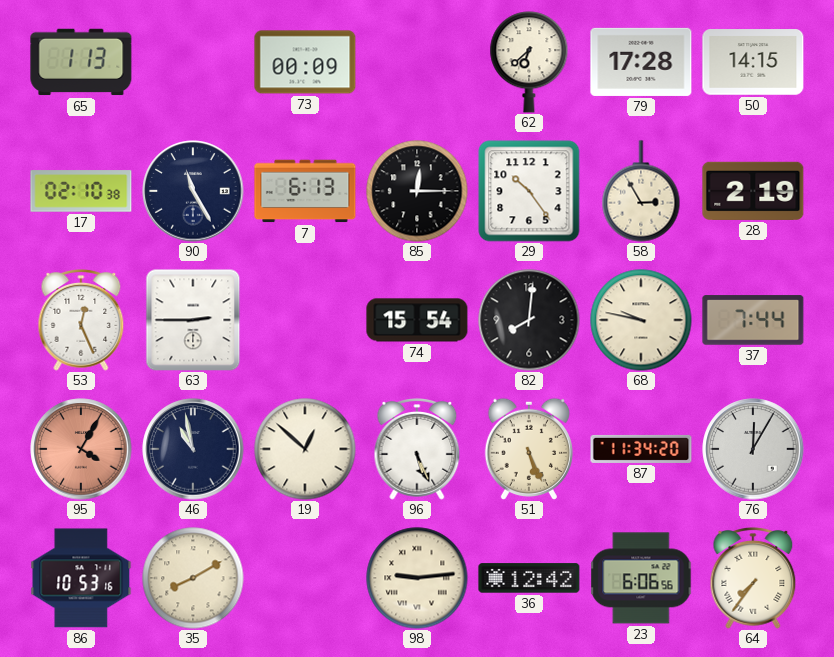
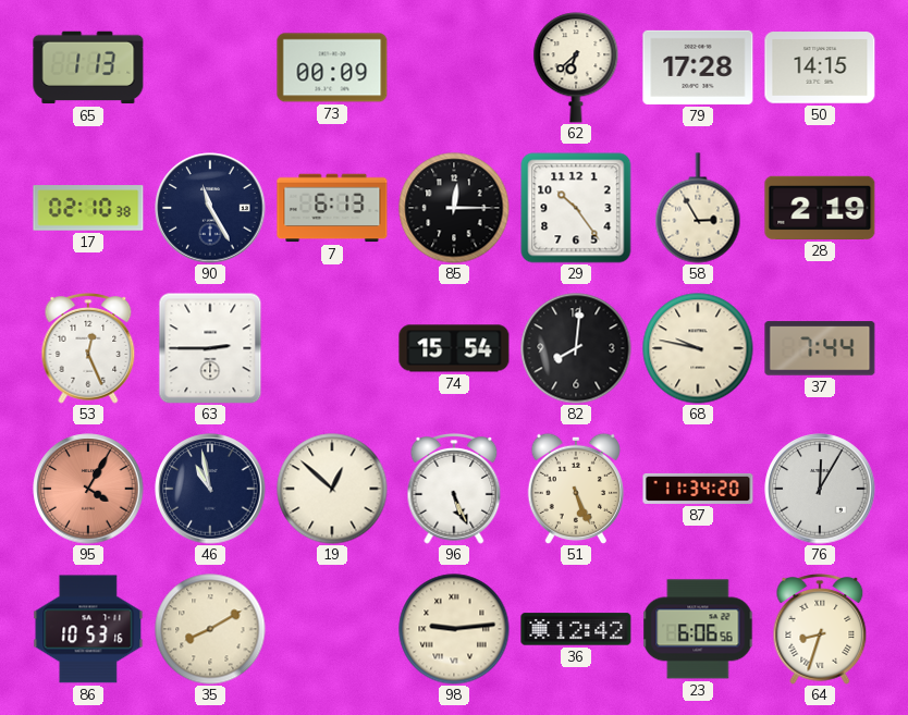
64: 7:36 -> 8:33 (820, 630)
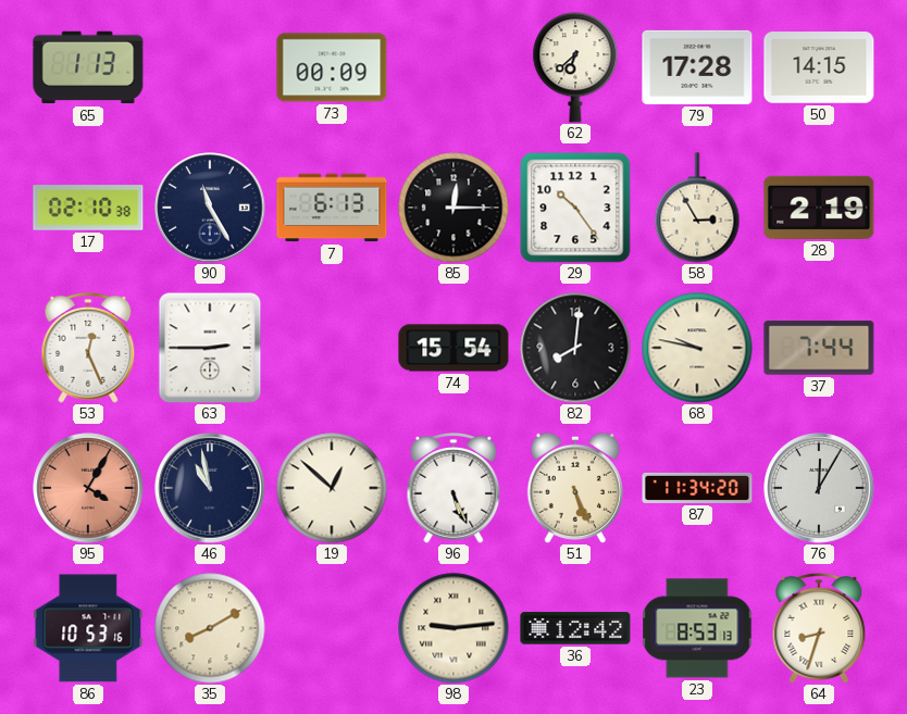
23: 6:06 -> 8:53 (697, 628)
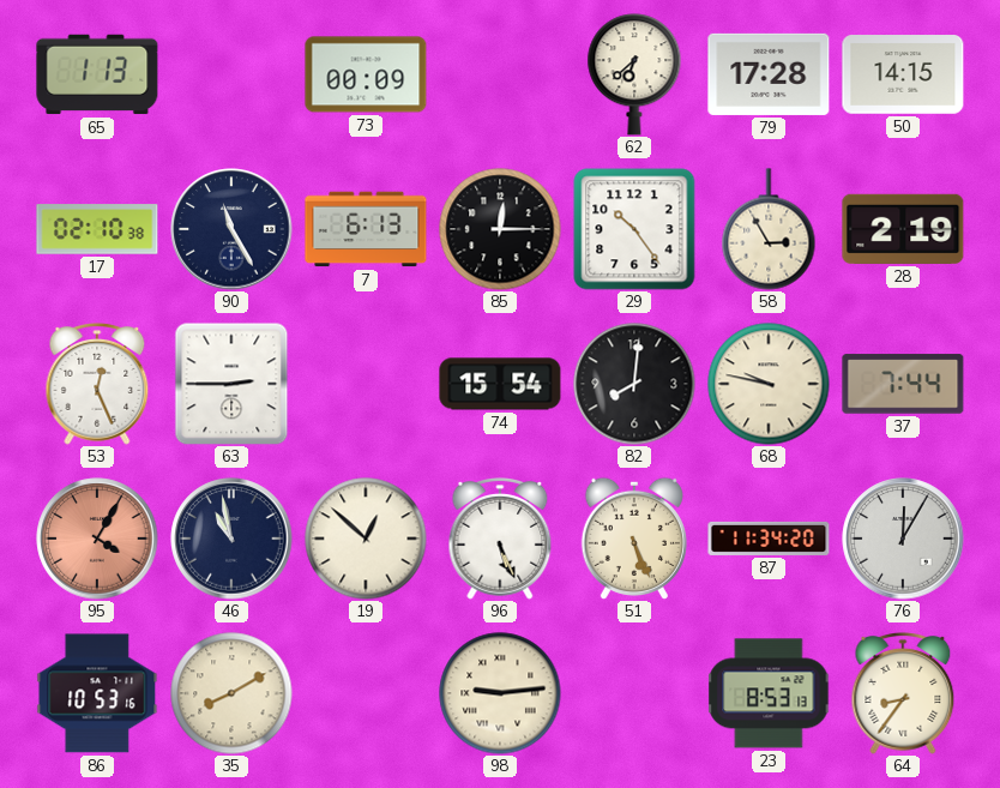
36: 12:42 -> none (575, 628)
64: 8:33 -> 8:36 (903, 694)
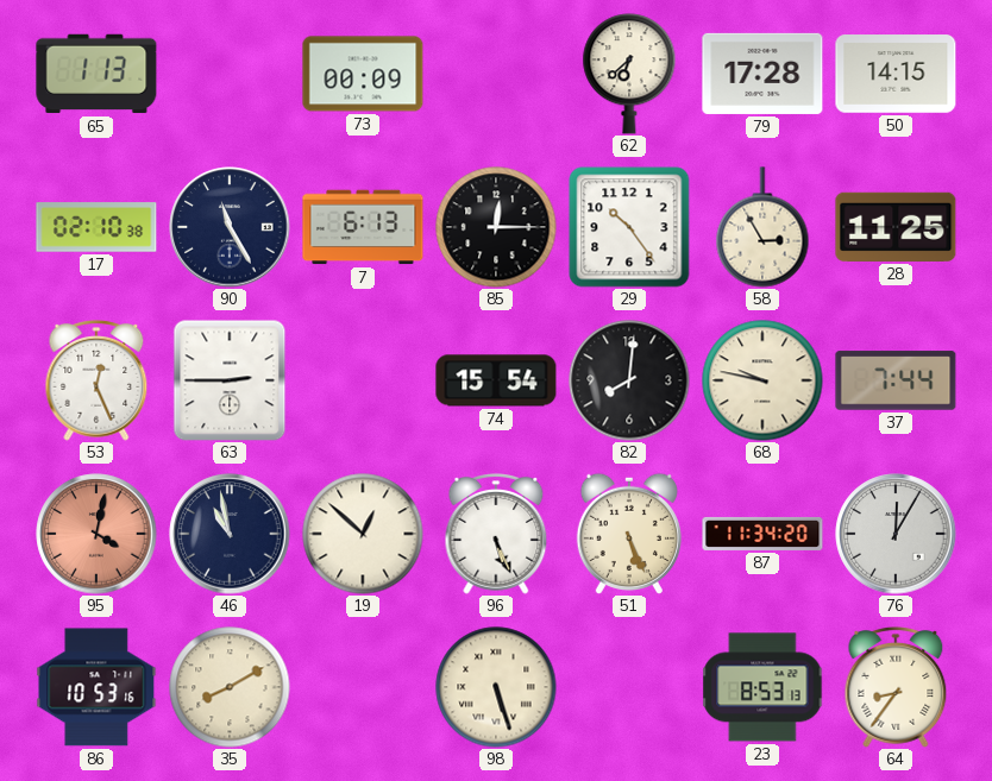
28: 2:19 -> 11:25 (896, 227)
95: 4:05 -> 4:02 (96, 534)
98: 9:14 -> 5:27 (496, 687)
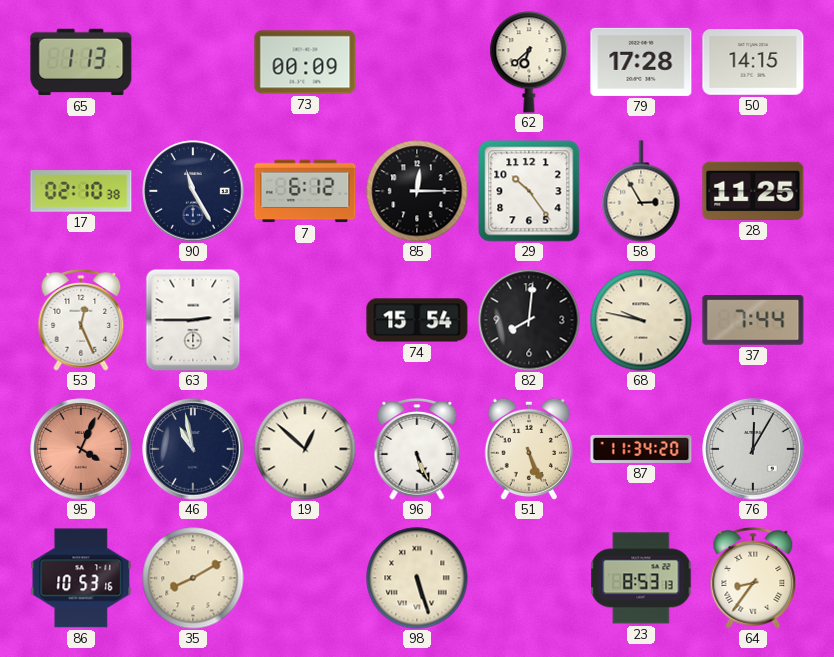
7: 6:13 -> 6:12 (305, 191)
95: 4:02 -> 4:04 (81, 449)
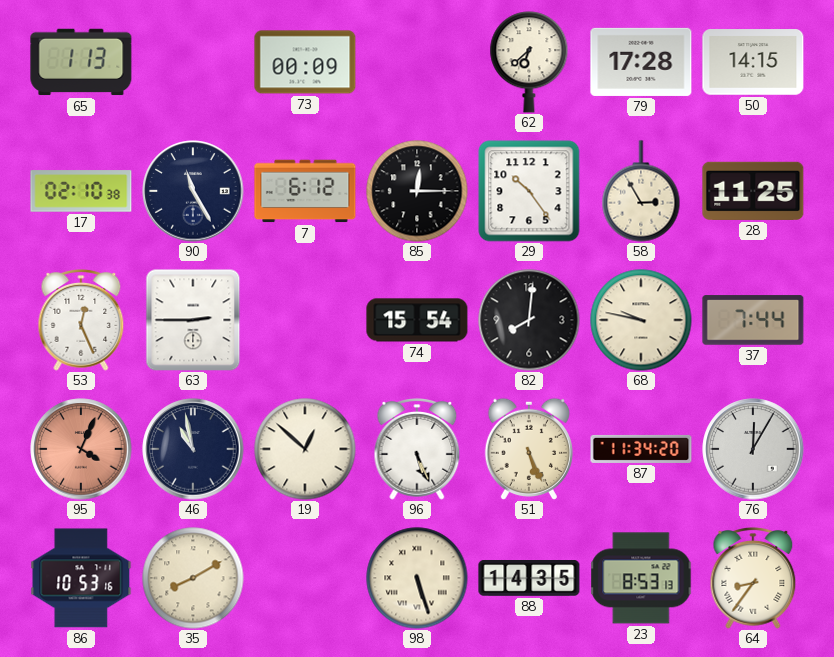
88: none -> 14:35 (529, 579)
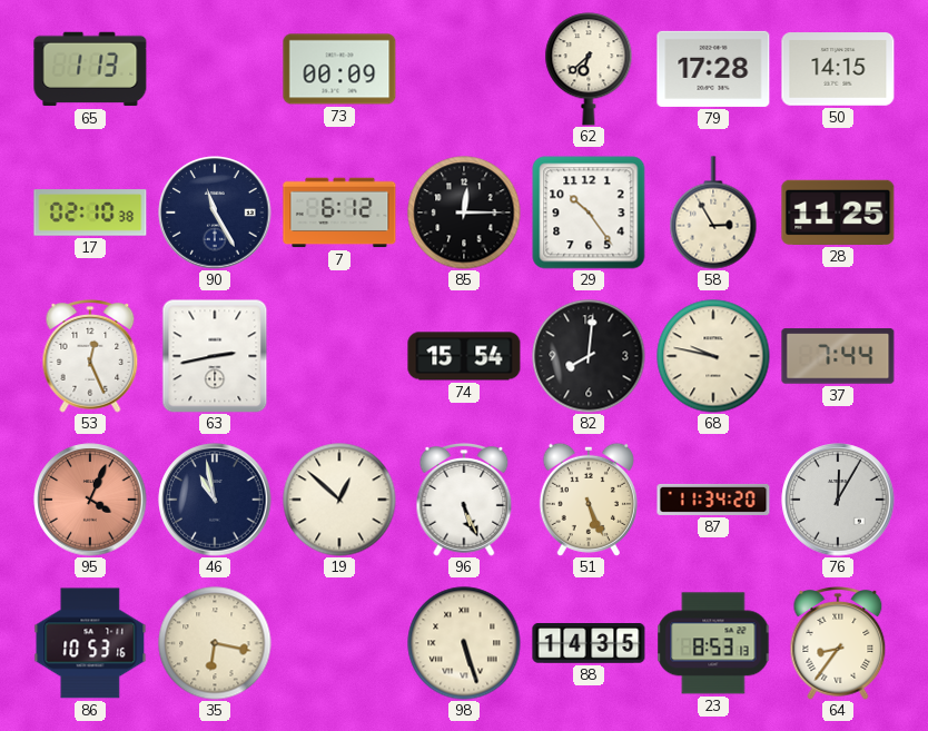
63: 2:45 -> 2:43 (215, 356)
35: 8:10 -> 6:17 (215, 643)
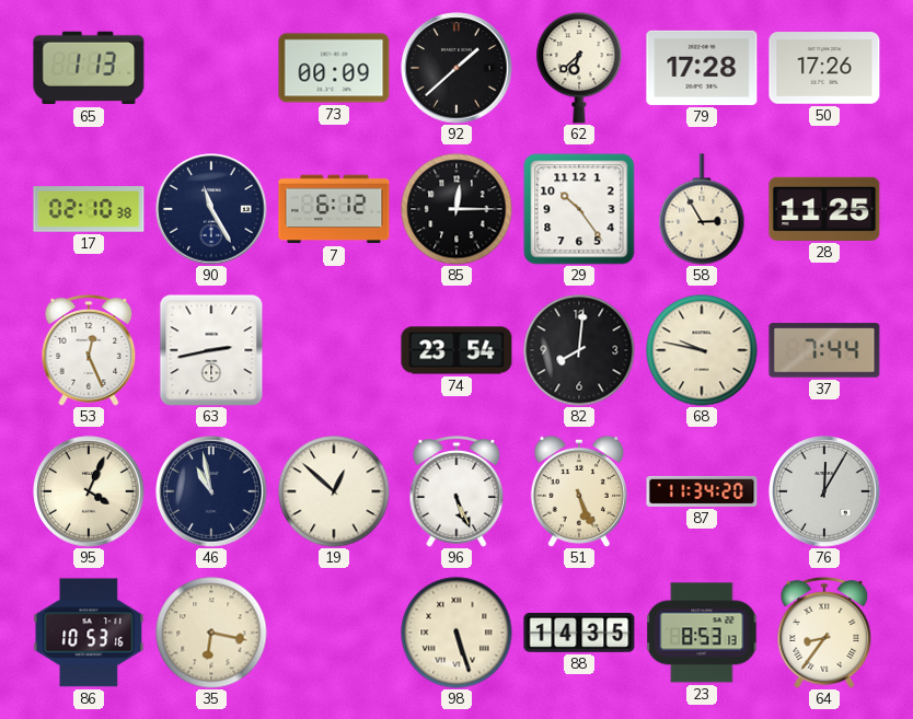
92: none -> 1:38 (457, 68)
50: 14:15 -> 17:26 (824, 68)
74: 15:54 -> 23:54 (457, 350)
95 dial: salmon -> cream (89, 491)
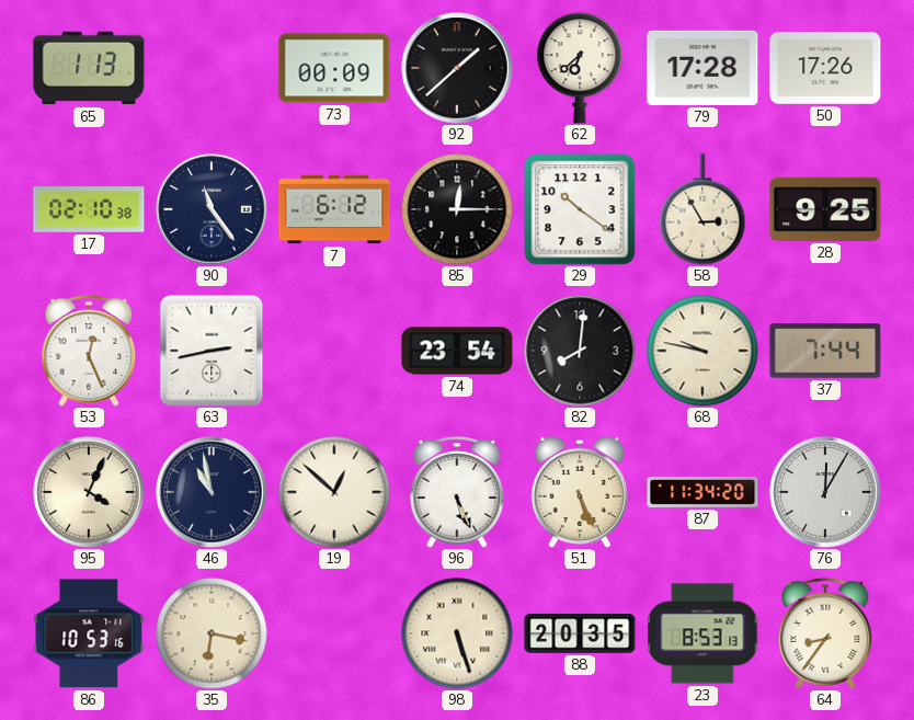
90: 11:25 -> 11:24 (212, 209)
29: 10:24 -> 10:21 (580, 209)
28: 11:25 -> 9:25 (825, 209)
88: 14:35 -> 20:35 (580, 635)
